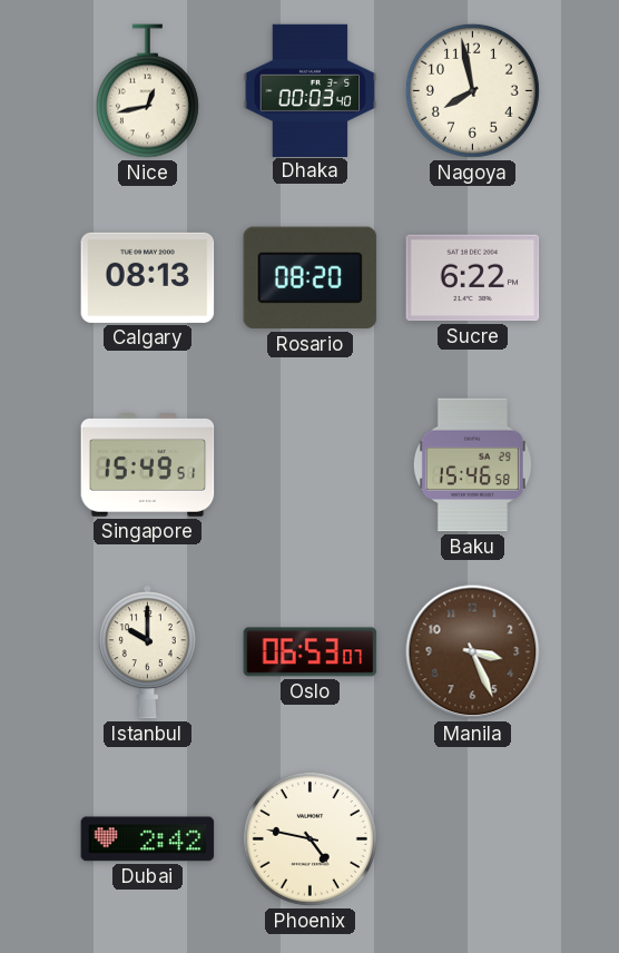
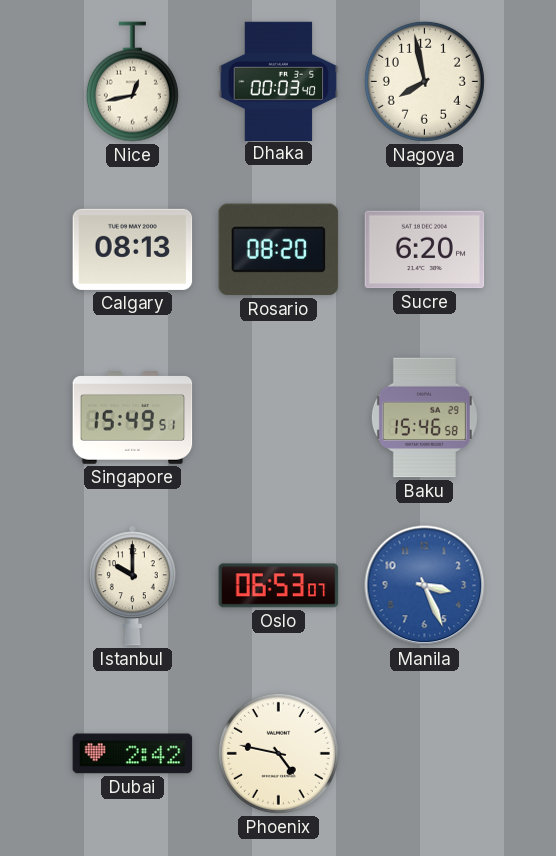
Sucre: 6:22 -> 6:20 (425, 250)
Manila dial: brown -> blue (425, 586)
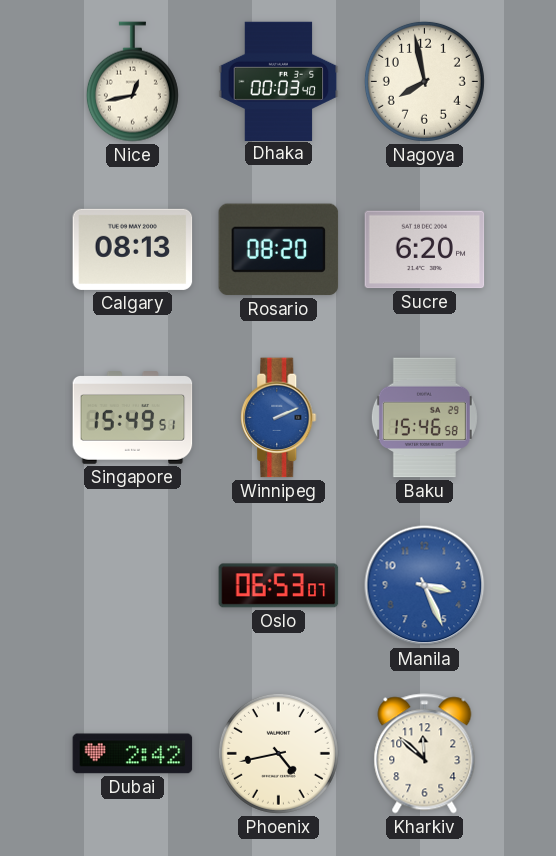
Winnipeg: none -> 2:11 (279, 418)
Istanbul: 10:00 -> none (132, 586)
Phoenix: 4:47 -> 4:43 (278, 753)
Kharkiv: none -> 11:52 (425, 754)
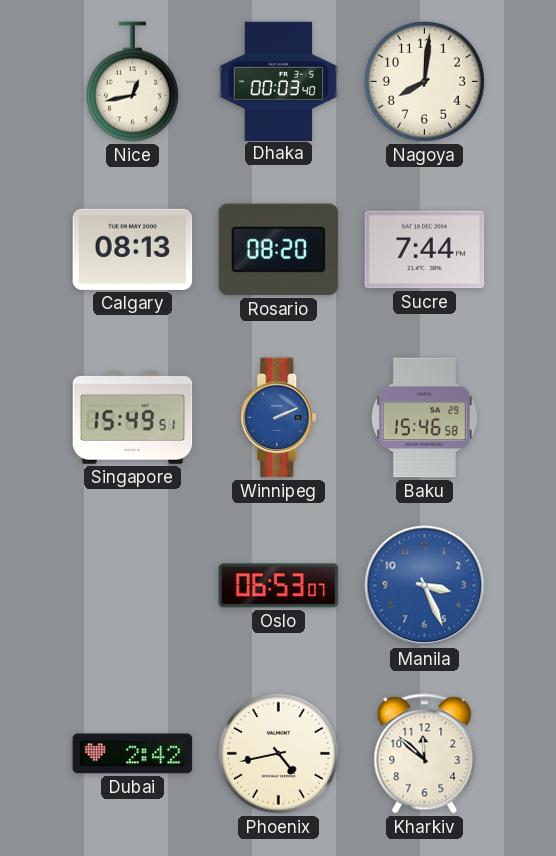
Nagoya: 7:58 -> 8:01 (424, 81)
Sucre: 6:20 -> 7:44 (425, 250)
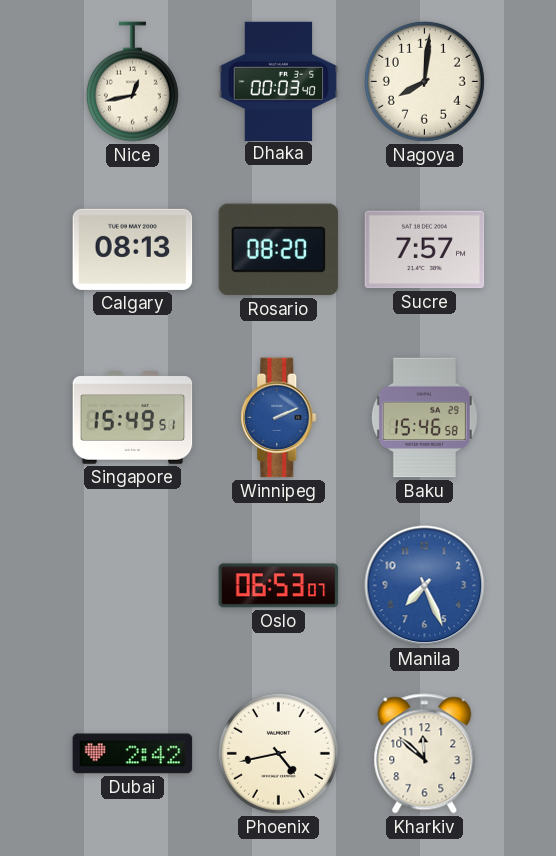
Sucre: 7:44 -> 7:57 (425, 250)
Manila: 3:26 -> 7:26 (425, 586)
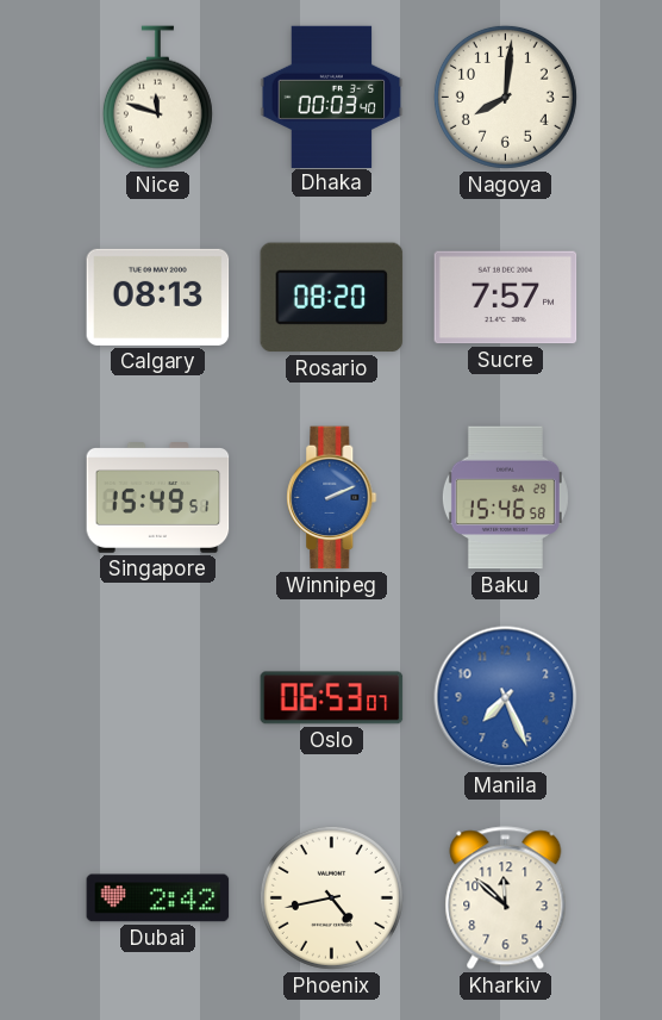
Nice: 12:43 -> 11:48 (157, 98)
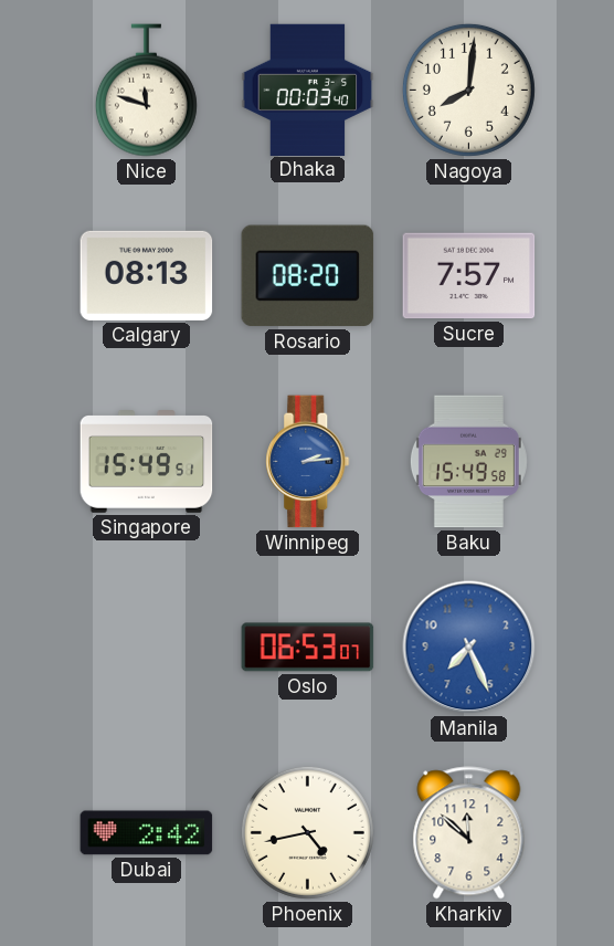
Winnipeg: 2:11 -> 2:14 (308, 462)
Baku: 15:46 -> 15:49 (468, 462)
